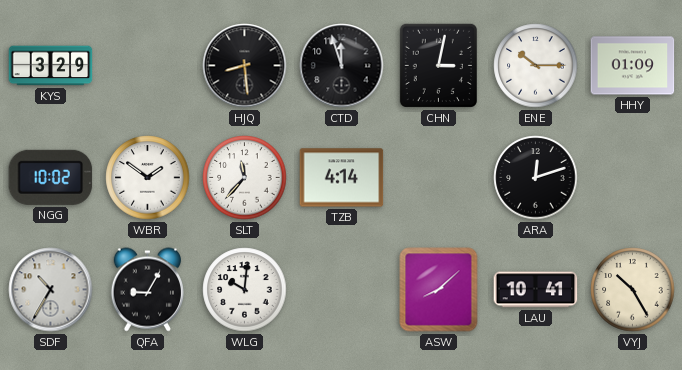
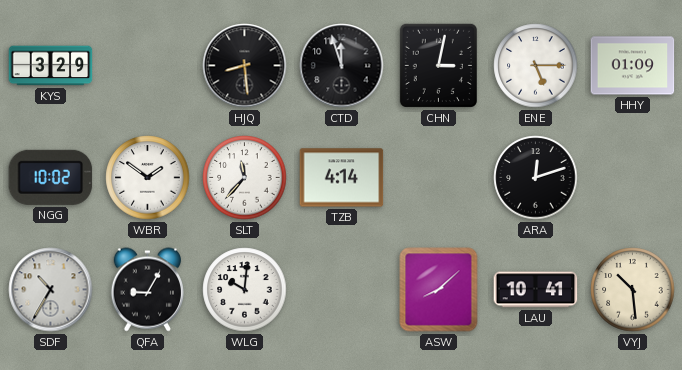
ENE: 10:15 -> 5:15 (536, 66)
VYJ: 10:25 -> 10:29 (633, 290)
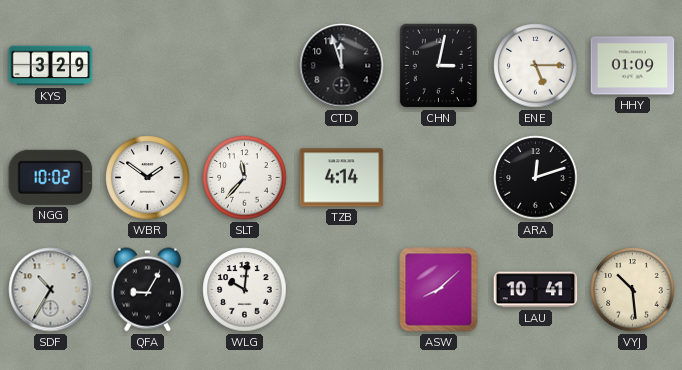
HJQ: 8:29 -> none (245, 66)
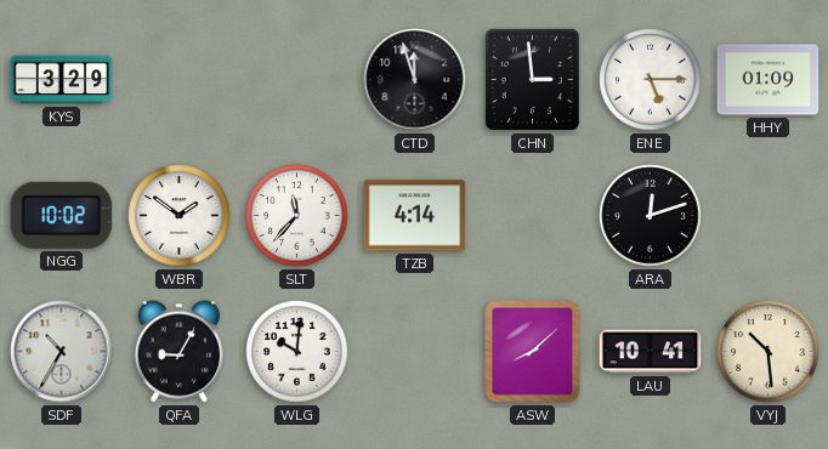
CHN: 3:02 -> 2:59 (532, 79)
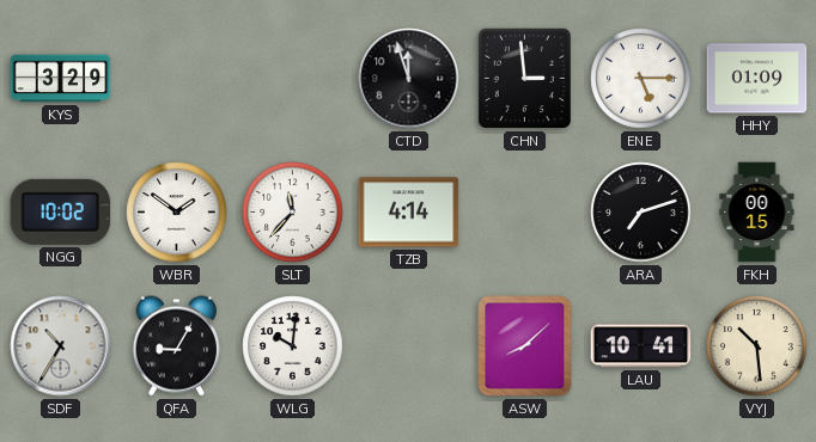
ARA: 12:12 -> 7:12 (641, 213)
FKH: none -> 00:15 (757, 213)
